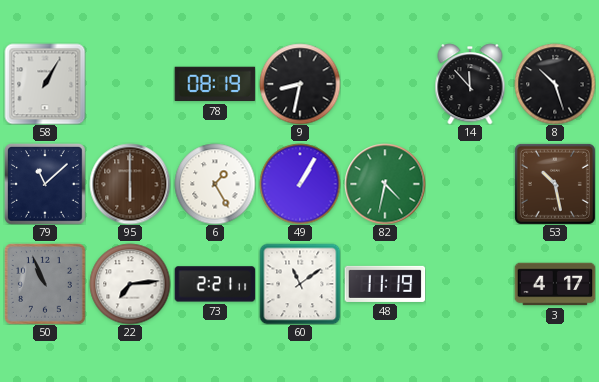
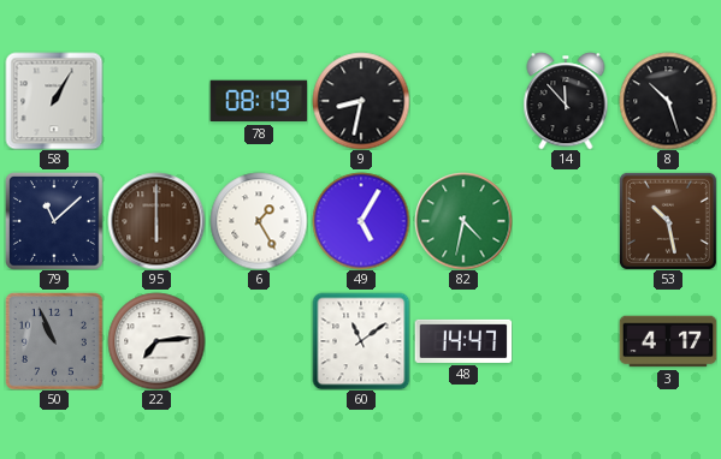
49: 1:05 -> 5:05 (361, 221)
73: 2:21 -> none (215, 284)
48: 11:19 -> 14:47 (463, 341)
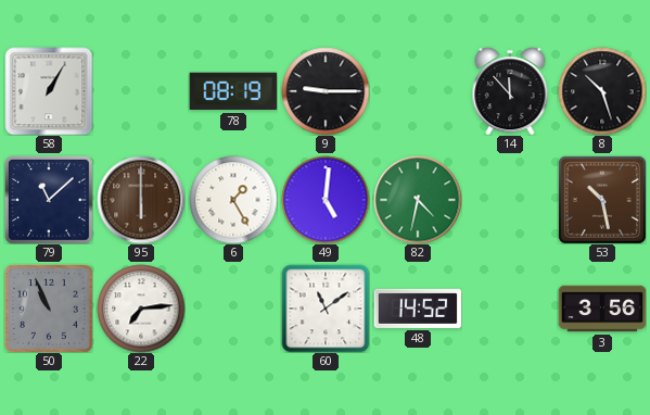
9: 8:32 -> 9:15 (326, 91)
49: 5:05 -> 5:01 (326, 200)
48: 14:47 -> 14:52 (418, 309)
3: 4:17 -> 3:56 (602, 309)
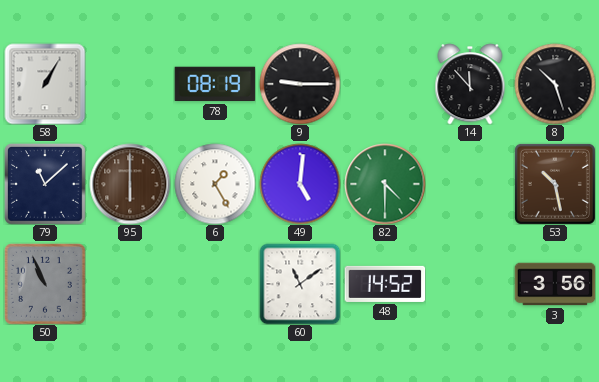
82: 4:32 -> 4:30 (385, 184)
22: 7:14 -> none (141, 309)
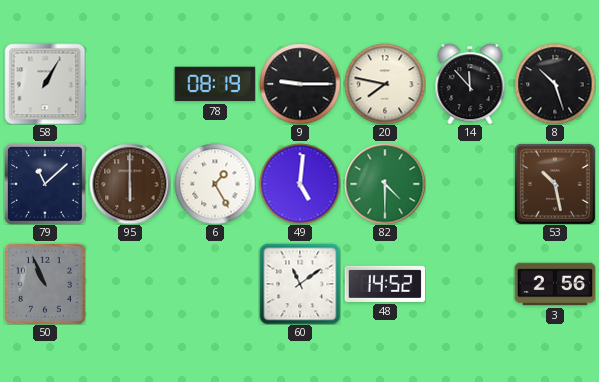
20: none -> 7:47 (385, 84)
3: 3:56 -> 2:56 (555, 284)
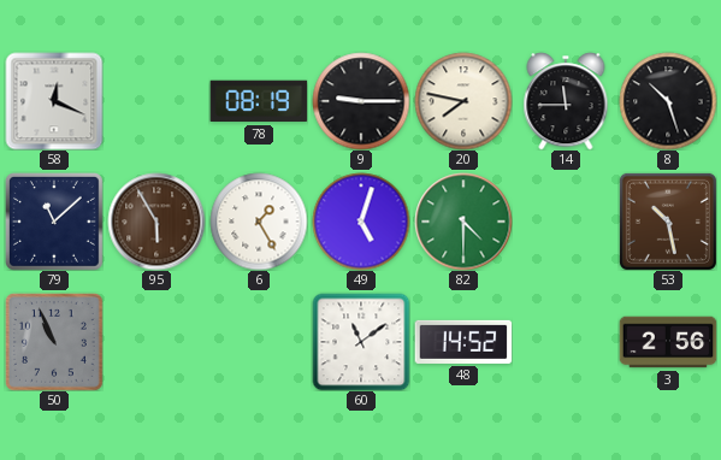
58: 1:05 -> 12:19 (54, 101)
14: 11:53 -> 11:45 (566, 101)
95: 6:00 -> 5:55 (156, 222)
49: 5:01 -> 5:03 (361, 222)
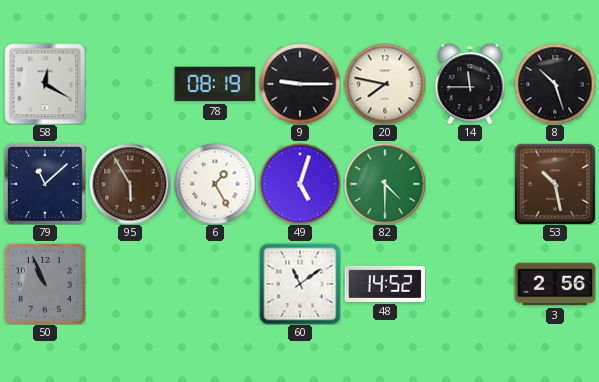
58: 12:19 -> 12:20 (45, 84)
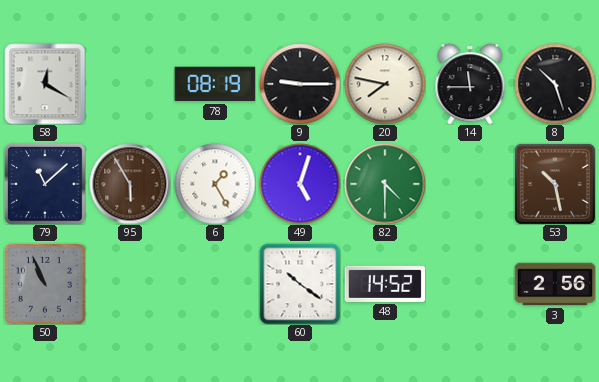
60: 11:09 -> 10:21 (300, 284)
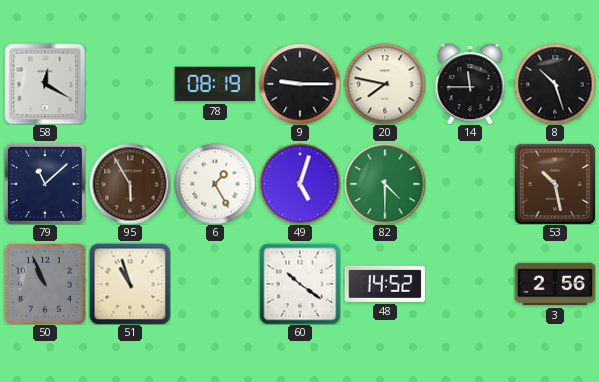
51: none -> 10:57 (130, 284)
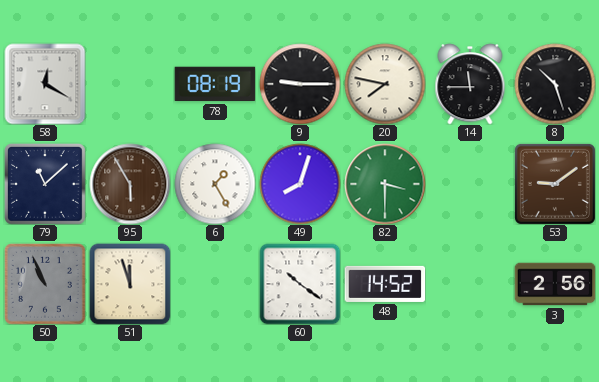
49: 5:03 -> 8:03 (300, 184)
82: 4:30 -> 3:30 (385, 184)
53: 10:28 -> 9:09 (555, 184)
51: 10:57 -> 11:57 (130, 284)
